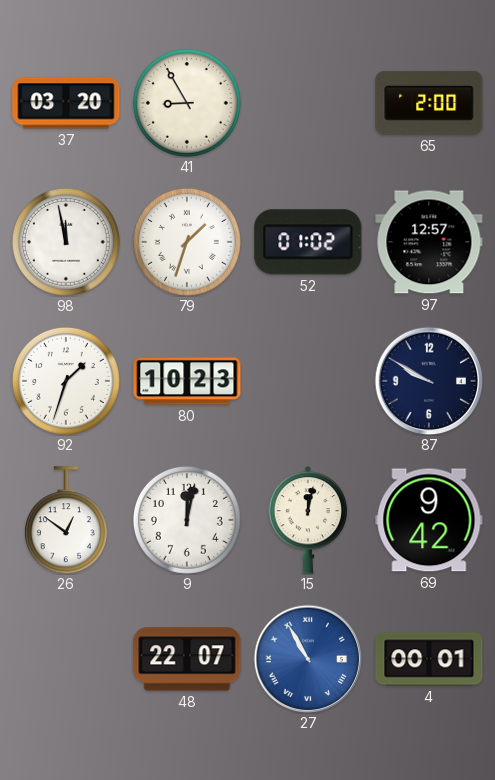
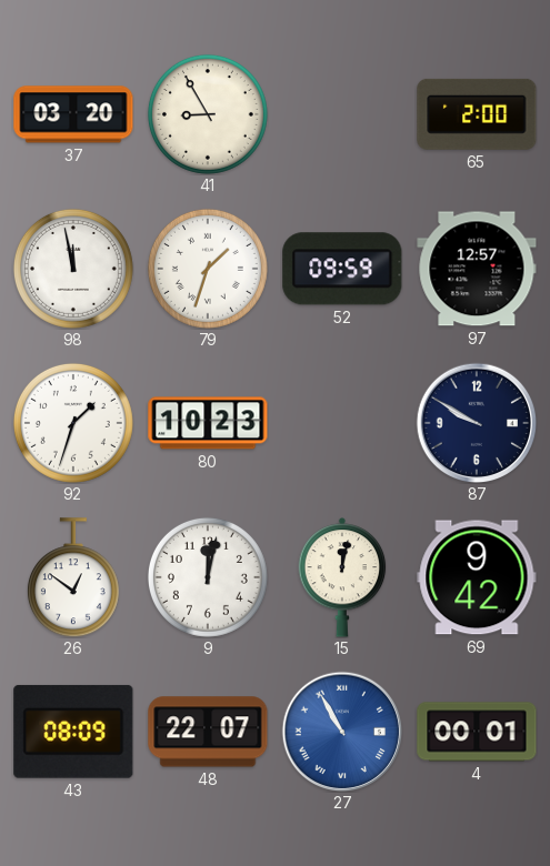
52: 01:02 -> 09:59 (342, 269)
43: none -> 08:09 (73, 732)
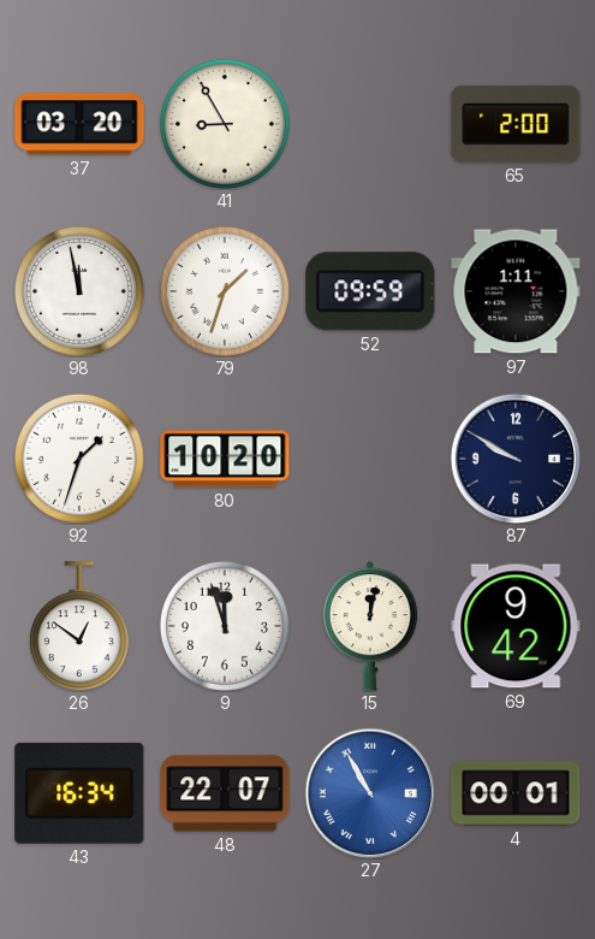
97: 12:57 -> 1:11 (516, 291)
80: 10:23 -> 10:20 (225, 459)
9: 12:02 -> 11:57 (225, 626)
43: 08:09 -> 16:34 (79, 793)
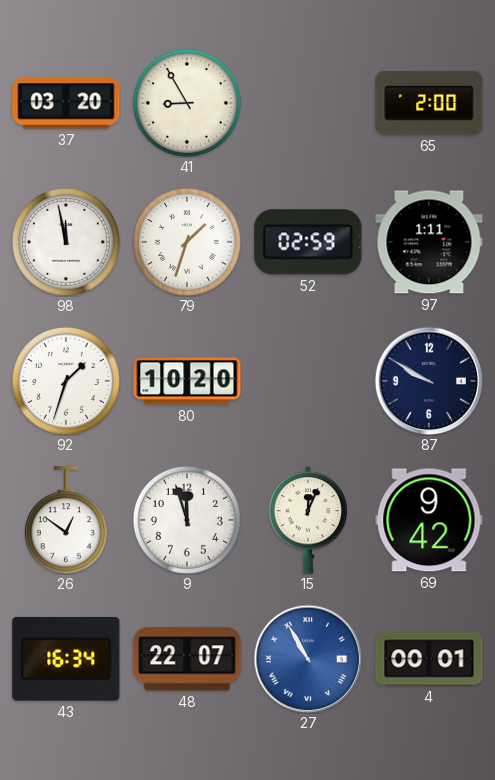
52: 09:59 -> 02:59 (308, 242)
15: 12:02 -> 12:04 (308, 520)
